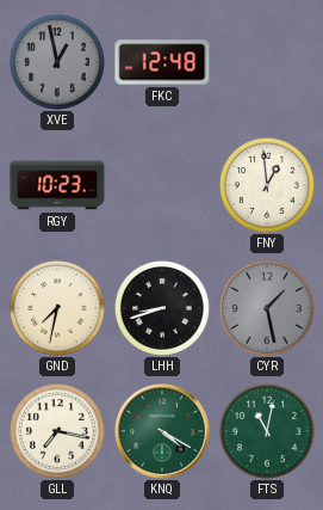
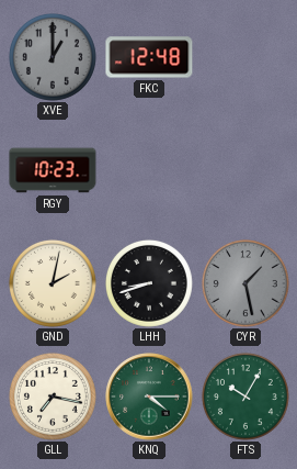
XVE: 12:58 -> 1:00 (53, 57)
FNY: 12:59 -> none (267, 185)
GND: 7:32 -> 2:02 (53, 283)
KNQ: 4:20 -> 4:15 (149, 397)
FTS: 11:02 -> 10:05 (245, 397)
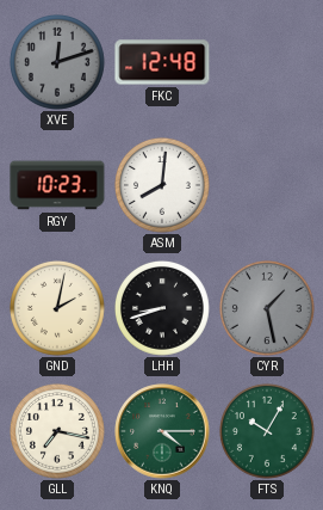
XVE: 1:00 -> 12:12 (57, 62)
ASM: none -> 8:01 (162, 185)
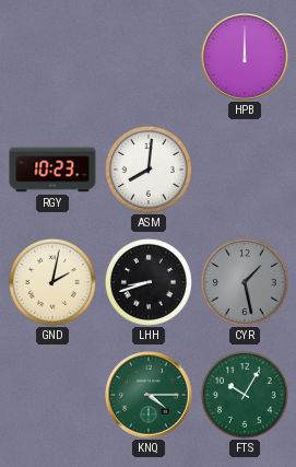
XVE: 12:12 -> none (57, 62)
FKC: 12:48 -> none (162, 62)
HPB: none -> 12:00 (245, 57)
GLL: 7:17 -> none (57, 431)
